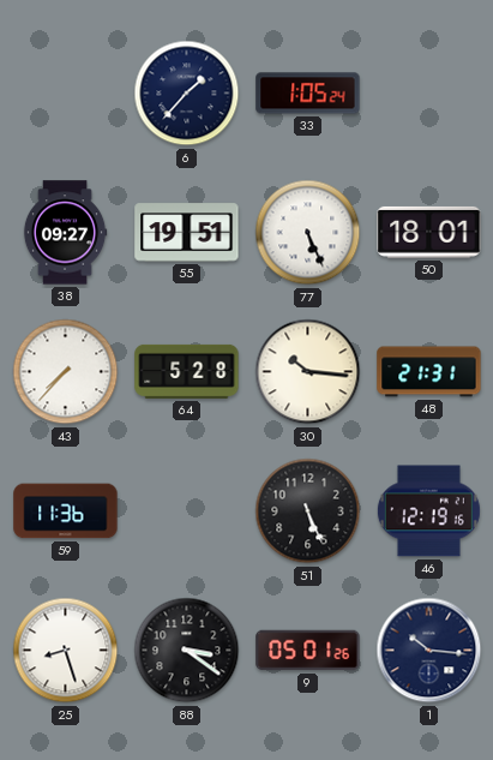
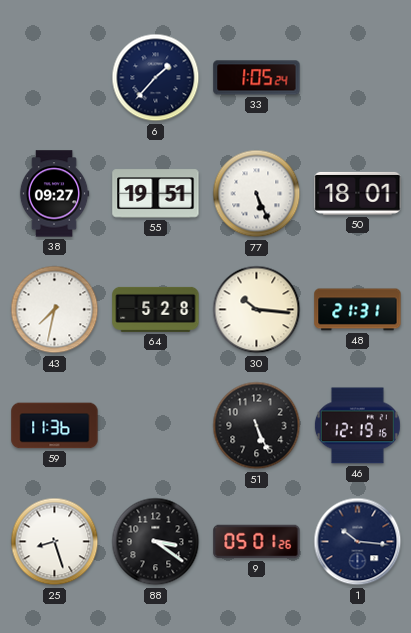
43: 7:37 -> 7:32 (55, 310)
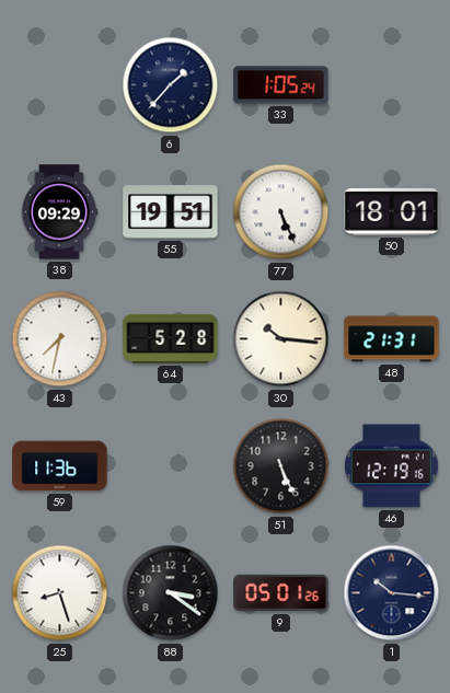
38: 09:27 -> 09:29 (59, 212)
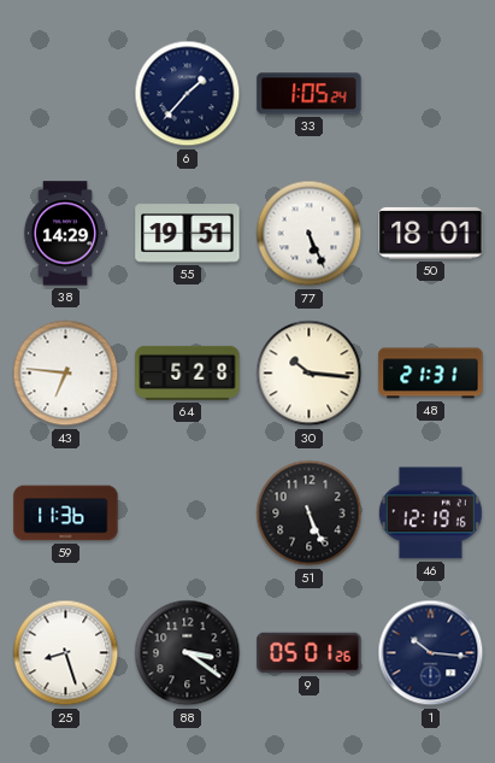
38: 09:29 -> 14:29 (65, 234)
43: 7:32 -> 6:46 (66, 374)
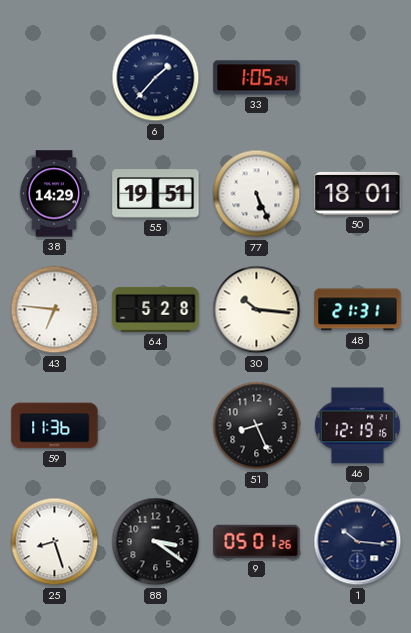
51: 5:26 -> 8:26 (257, 426)
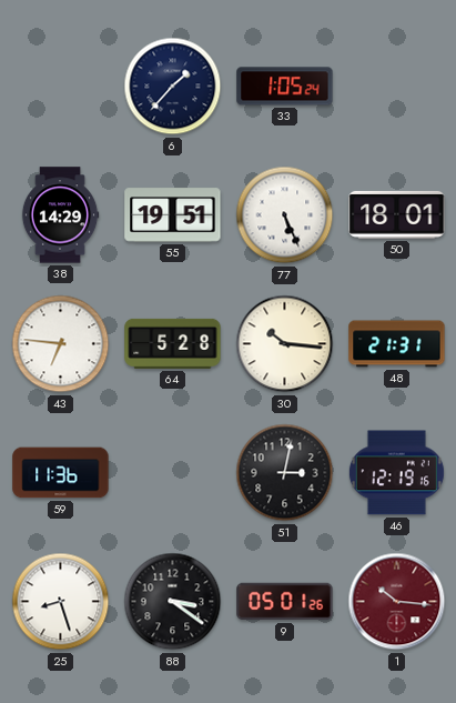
51: 8:26 -> 3:02 (285, 473)
1 dial: navy -> burgundy (397, 602)
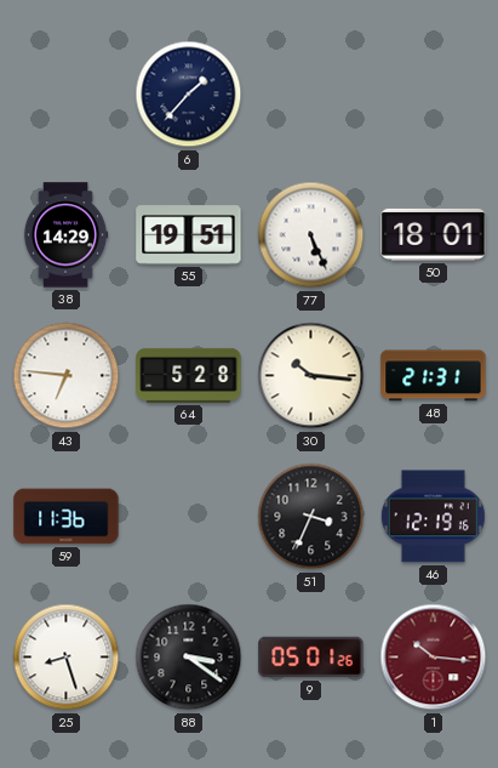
33: 1:05 -> none (285, 87)
51: 3:02 -> 3:34 (311, 517)
